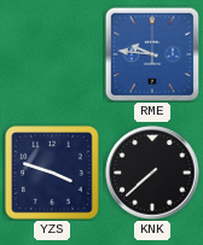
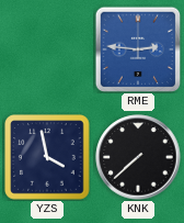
RME: 9:46 -> 2:46 (138, 49)
YZS: 3:48 -> 3:58 (47, 157)
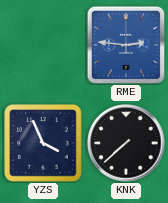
YZS: 3:58 -> 3:56 (43, 143)
